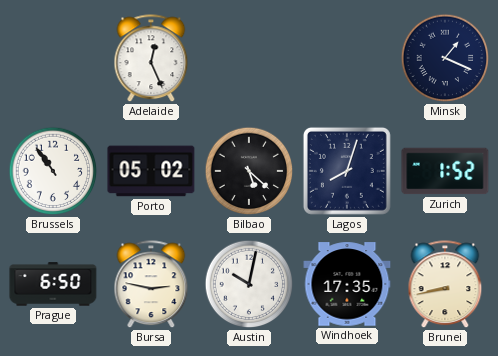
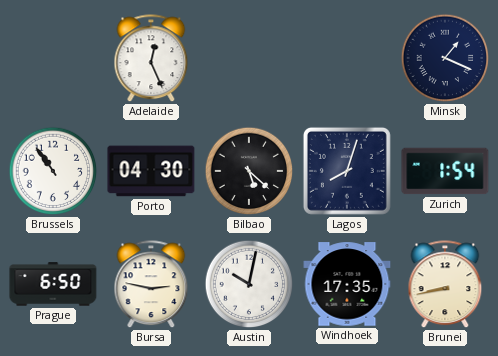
Porto: 05:02 -> 04:30 (151, 171)
Zurich: 1:52 -> 1:54 (445, 171)
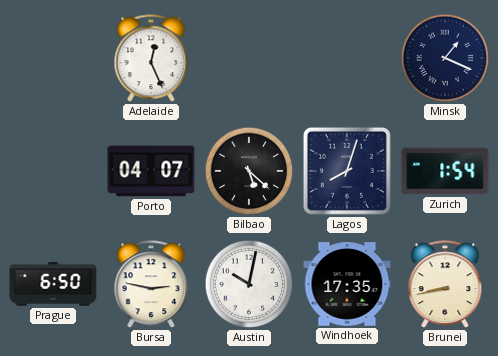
Brussels: 10:54 -> none (53, 171)
Porto: 04:30 -> 04:07 (151, 171)
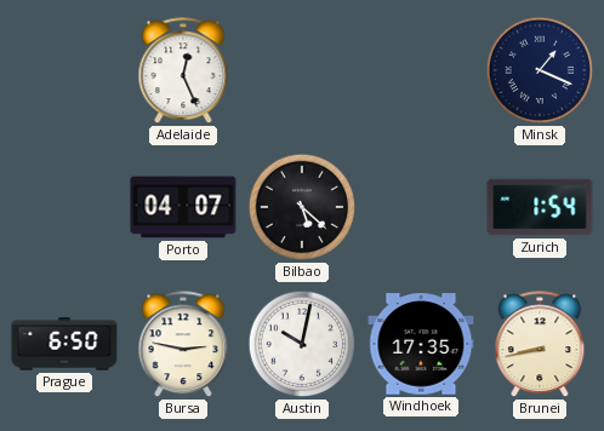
Lagos: 8:03 -> none (347, 171)
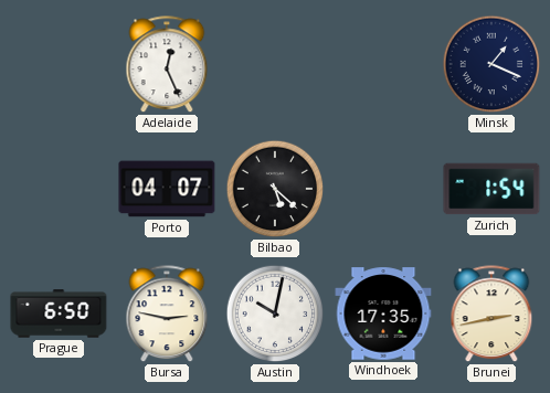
Brunei: 8:43 -> 2:43 (491, 315)
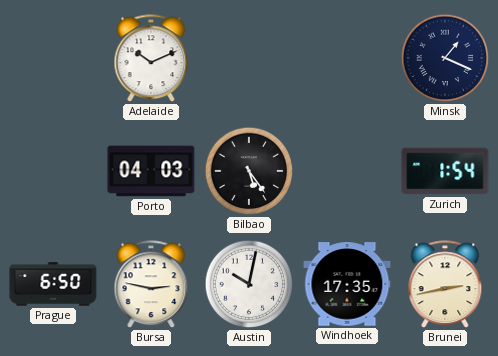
Adelaide: 12:26 -> 10:11 (151, 59)
Porto: 04:07 -> 04:03 (151, 171)
Bilbao: 5:22 -> 5:24 (249, 171)
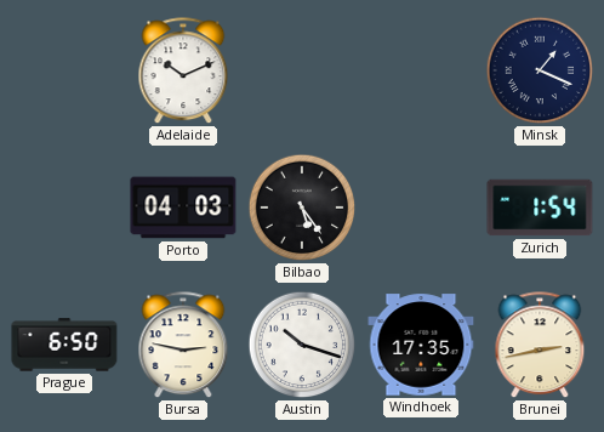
Austin: 10:02 -> 10:18 (302, 345)
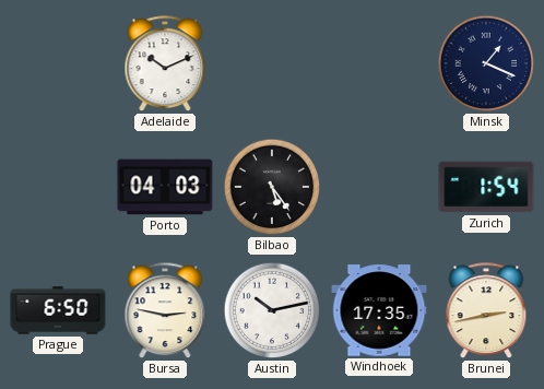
Austin: 10:18 -> 10:13 (272, 310)
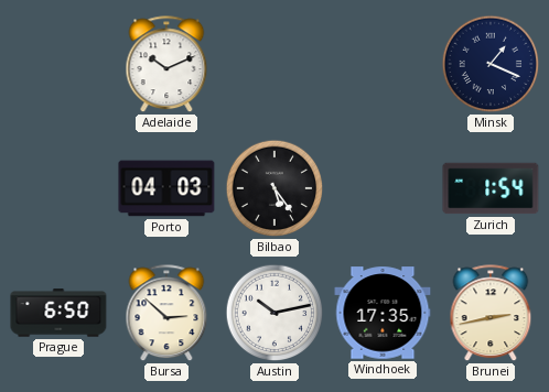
Bursa: 2:47 -> 2:52 (166, 314)
